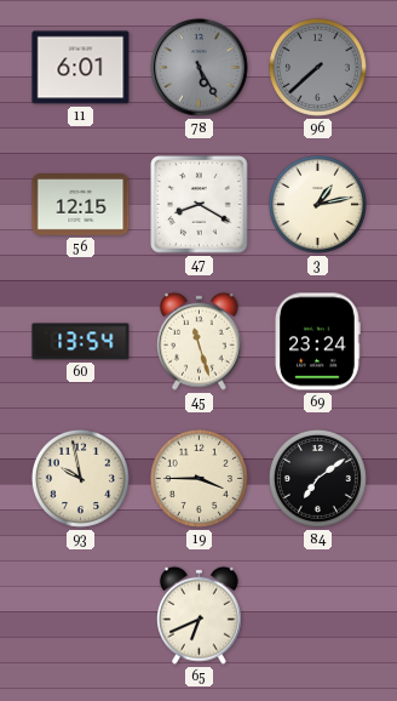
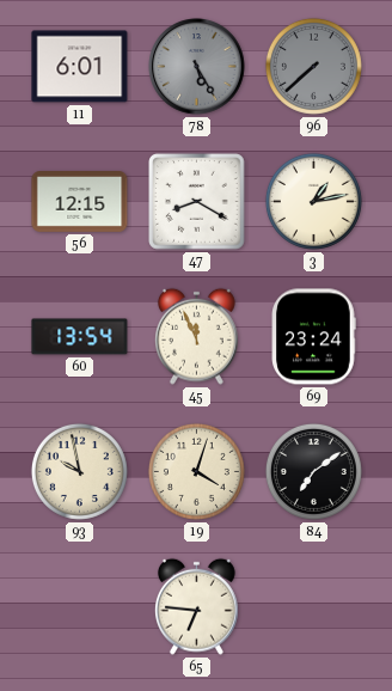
45: 11:27 -> 11:56 (197, 336)
19: 3:45 -> 4:03 (196, 471)
65: 6:41 -> 6:46 (197, 606)
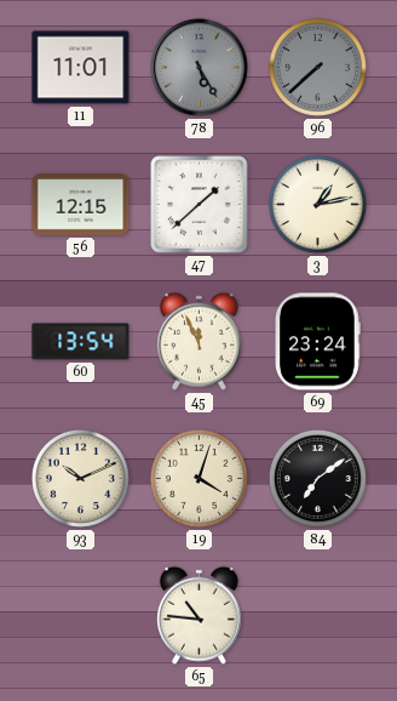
11: 6:01 -> 11:01 (81, 68)
47: 8:20 -> 1:38 (200, 205)
93: 9:58 -> 10:11 (80, 478)
65: 6:46 -> 10:46 (200, 615)
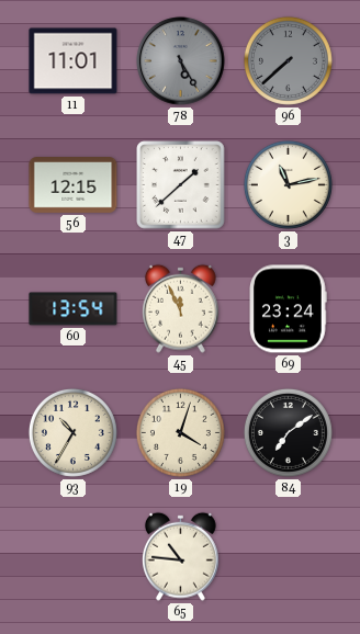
3: 1:13 -> 11:13 (288, 184)
93: 10:11 -> 10:35 (72, 432)
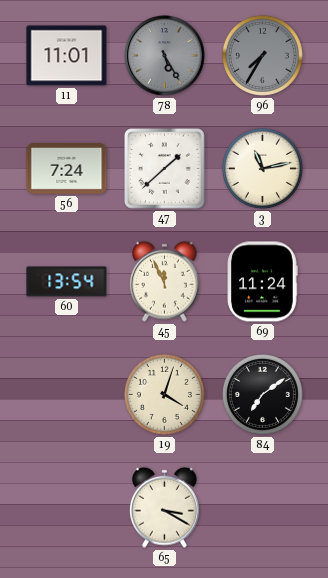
96: 7:38 -> 7:35 (262, 55)
56: 12:15 -> 7:24 (67, 169)
69: 23:24 -> 11:24 (262, 282)
93: 10:35 -> none (72, 432)
65: 10:46 -> 3:20 (165, 507)
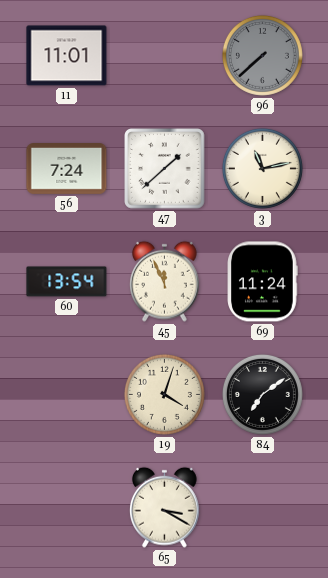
78: 5:25 -> none (165, 56)
96: 7:35 -> 7:38 (262, 55)
